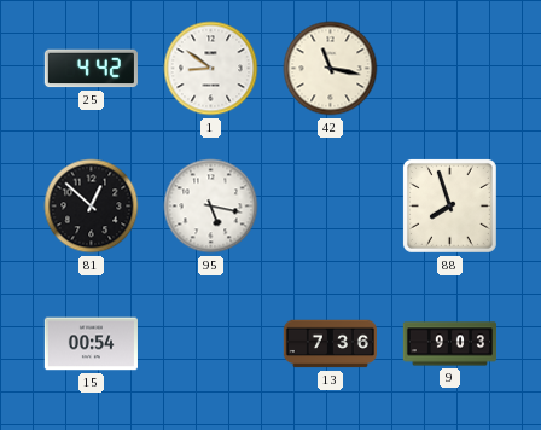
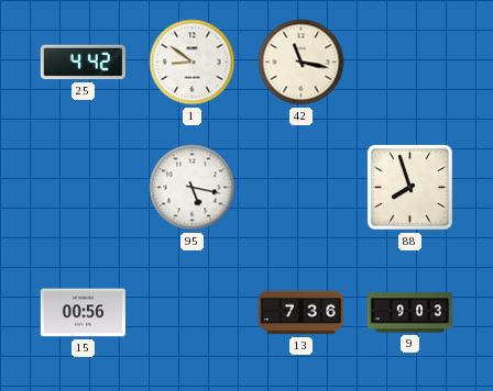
81: 12:52 -> none (92, 207)
15: 00:54 -> 00:56 (83, 313)
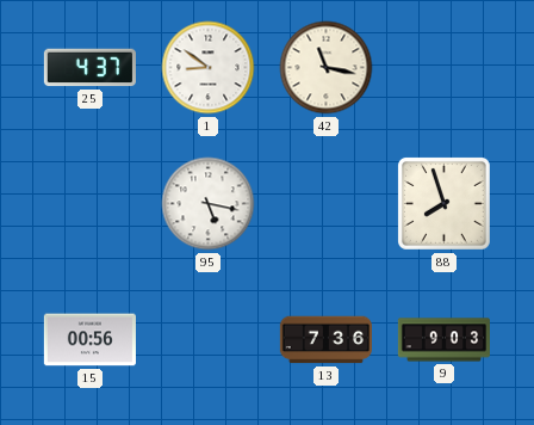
25: 4:42 -> 4:37 (89, 68)
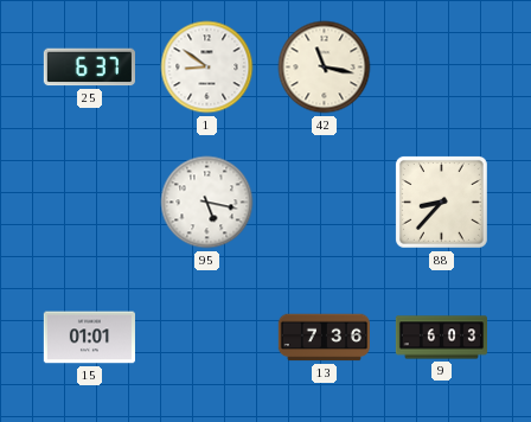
25: 4:37 -> 6:37 (89, 68)
88: 7:57 -> 8:37 (441, 202)
15: 00:56 -> 01:01 (89, 338)
9: 9:03 -> 6:03 (441, 338)
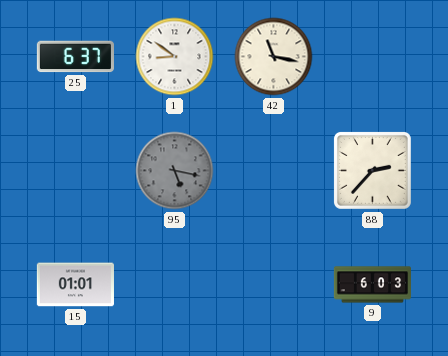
95 dial: white -> grey (175, 171)
88: 8:37 -> 2:37 (372, 170)
13: 7:36 -> none (324, 338)
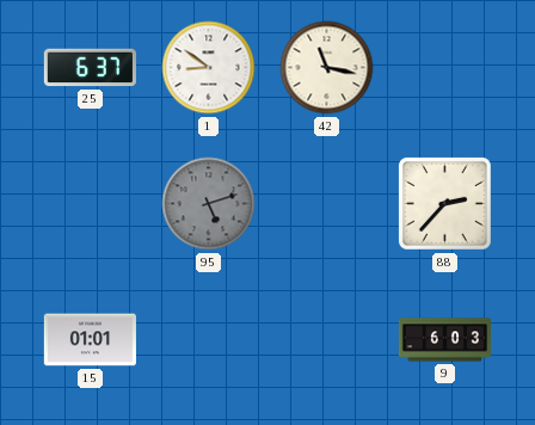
95: 5:17 -> 5:12 (209, 204)
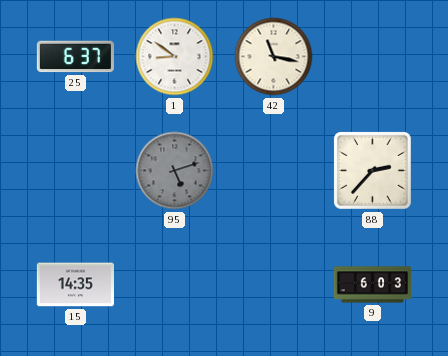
15: 01:01 -> 14:35 (75, 285)
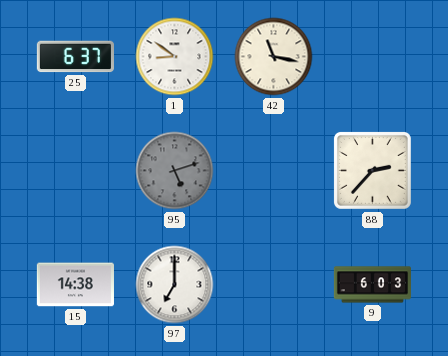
15: 14:35 -> 14:38 (75, 285)
97: none -> 7:00 (175, 285)
